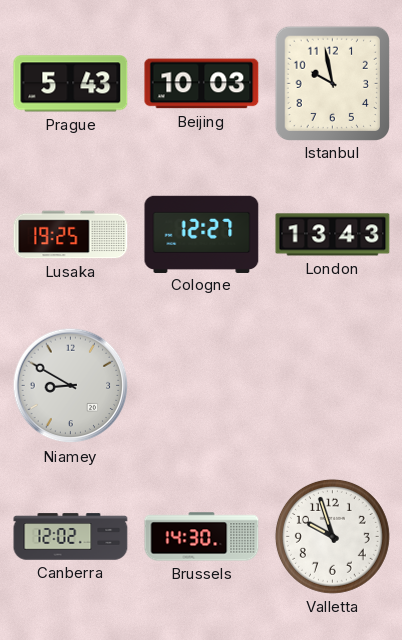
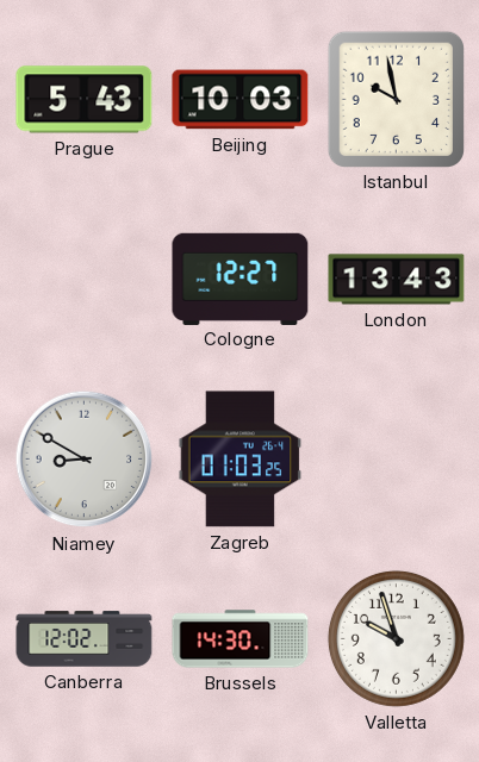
Lusaka: 19:25 -> none (71, 235)
Zagreb: none -> 01:03 (241, 460)
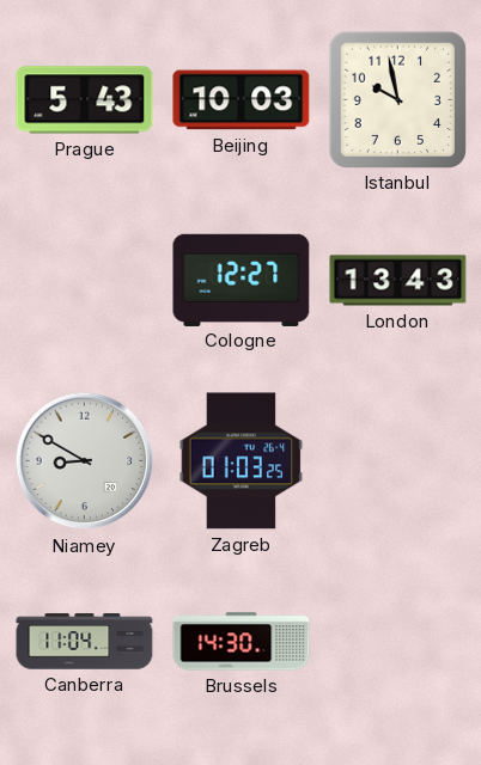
Canberra: 12:02 -> 11:04 (85, 642)
Valletta: 9:57 -> none (396, 638)
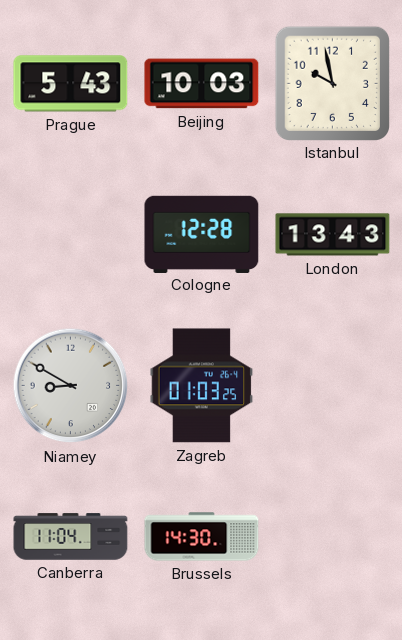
Cologne: 12:27 -> 12:28 (202, 234)
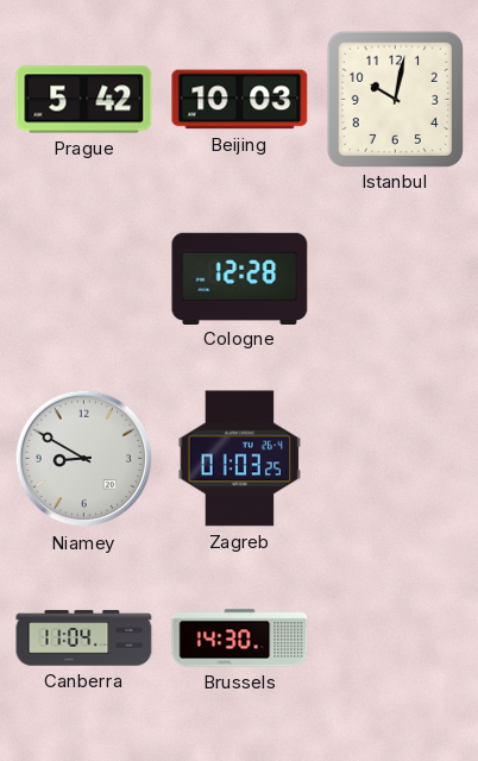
Prague: 5:43 -> 5:42 (84, 100)
Istanbul: 9:58 -> 10:02 (395, 99)
London: 13:43 -> none (333, 235)
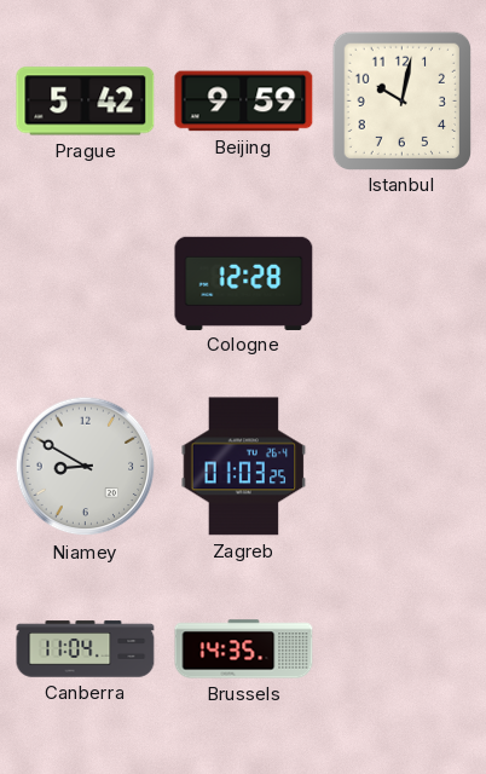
Beijing: 10:03 -> 9:59 (244, 102)
Brussels: 14:30 -> 14:35 (244, 649)
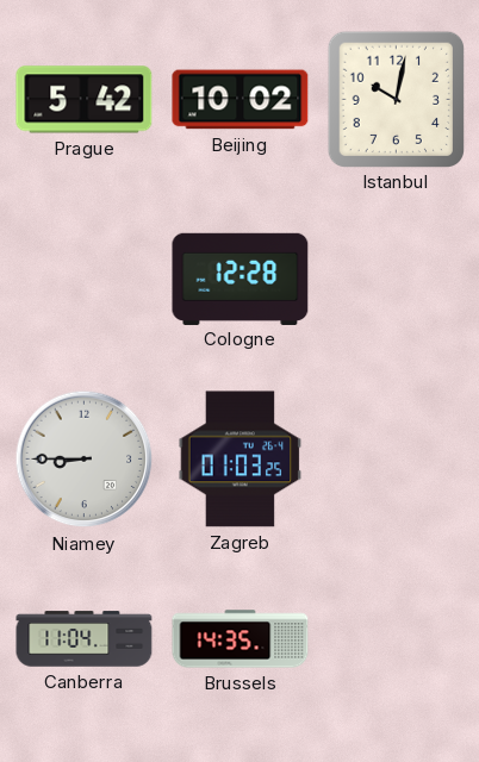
Beijing: 9:59 -> 10:02 (241, 100)
Niamey: 8:50 -> 8:45 (85, 460)
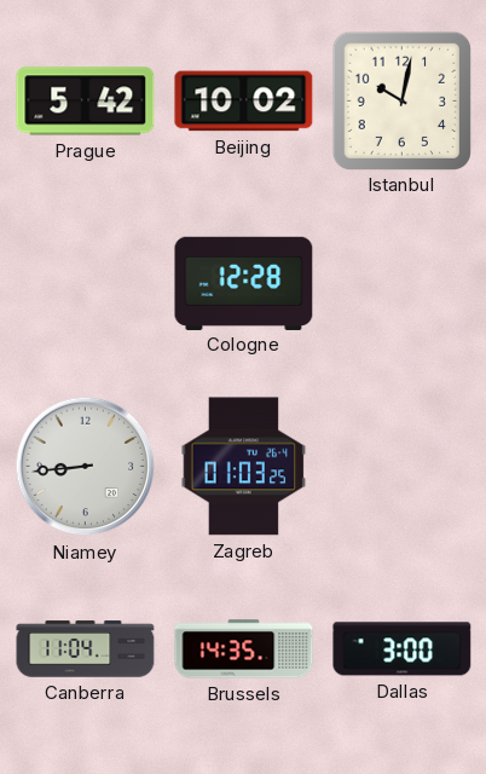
Niamey: 8:45 -> 8:44 (86, 467)
Dallas: none -> 3:00 (403, 649)
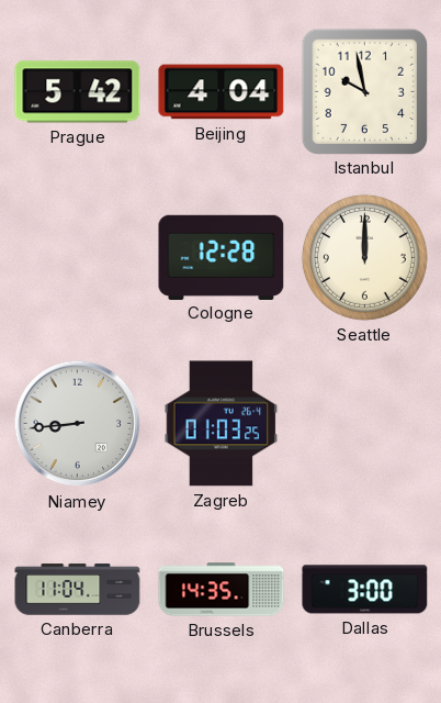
Beijing: 10:02 -> 4:04 (222, 92)
Istanbul: 10:02 -> 9:58 (364, 91)
Seattle: none -> 12:00 (364, 257)
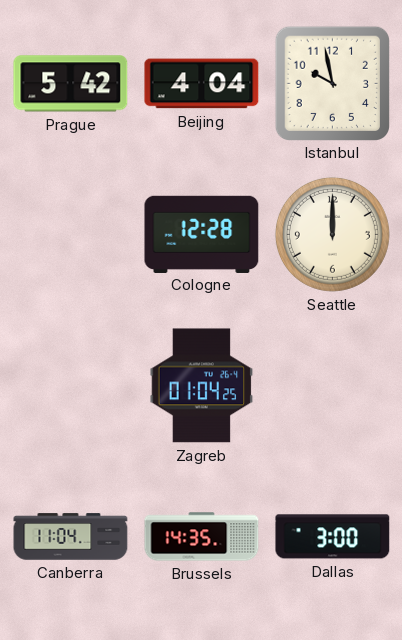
Niamey: 8:44 -> none (78, 424)
Zagreb: 01:03 -> 01:04 (202, 386)
